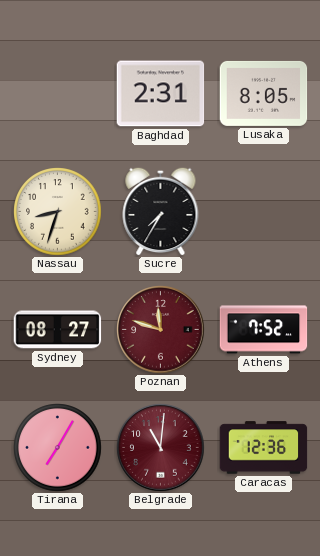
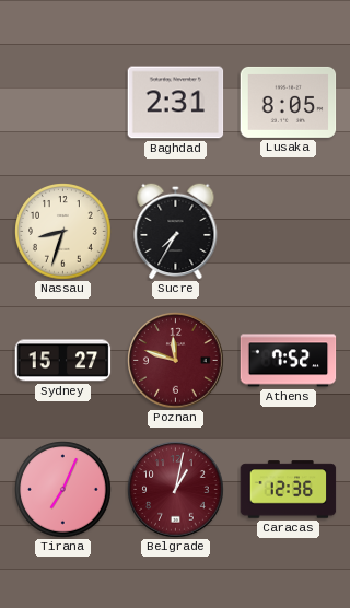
Sydney: 08:27 -> 15:27 (63, 361)
Tirana: 7:05 -> 7:04 (63, 490)
Belgrade: 11:01 -> 1:02 (176, 490)
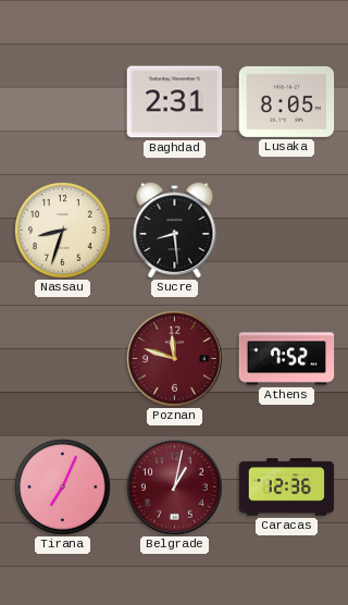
Sucre: 7:35 -> 8:29 (175, 230)
Sydney: 15:27 -> none (63, 361)
